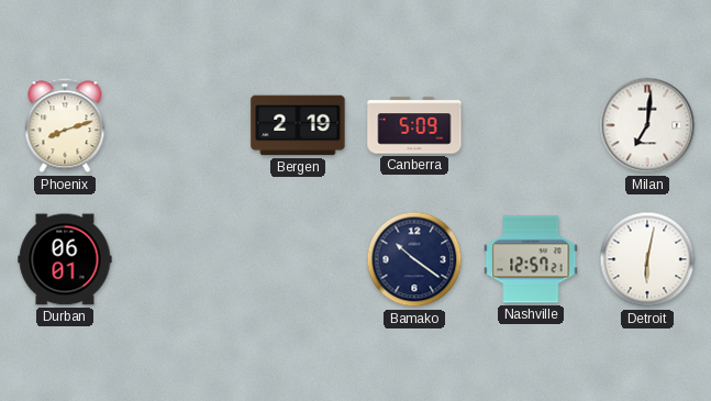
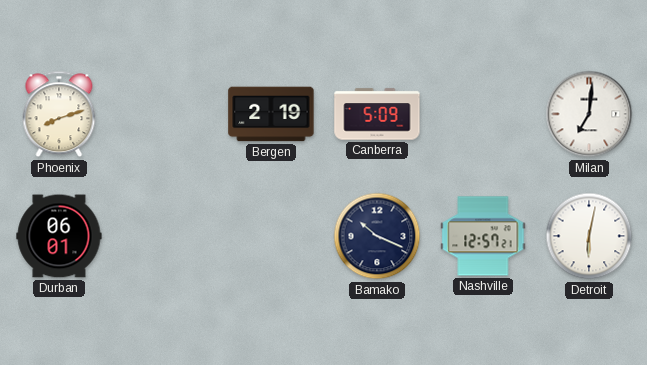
Bamako: 10:21 -> 10:19 (377, 236)
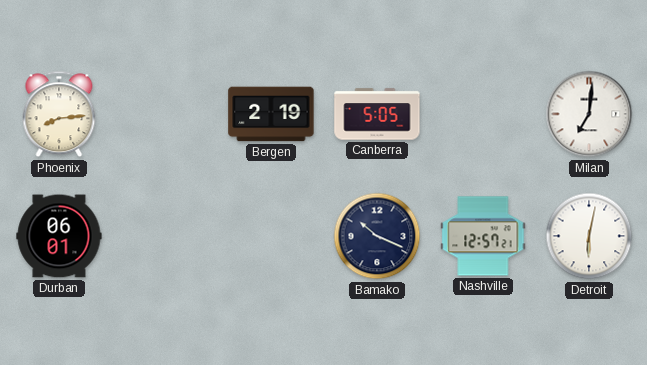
Phoenix: 8:12 -> 8:14 (59, 114)
Canberra: 5:09 -> 5:05 (377, 114)
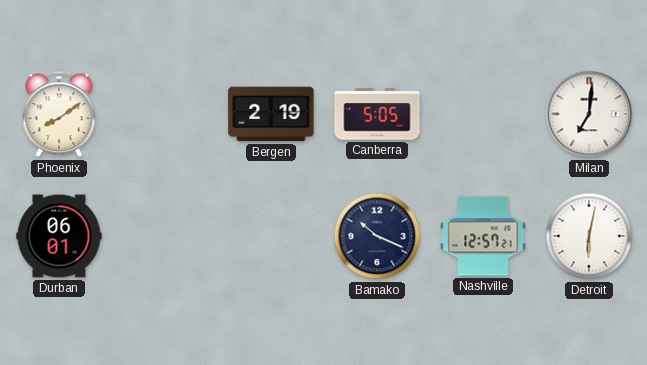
Phoenix: 8:14 -> 8:09 (59, 114)
